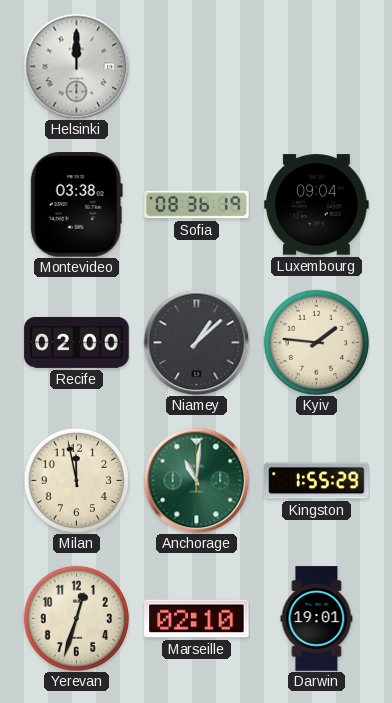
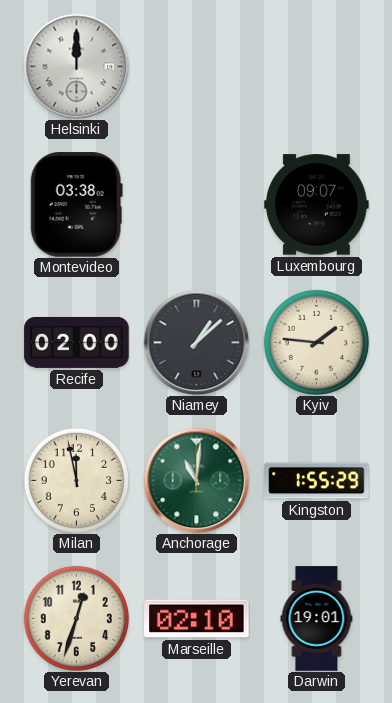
Sofia: 08:36 -> none (197, 205)
Luxembourg: 09:04 -> 09:07 (317, 205)
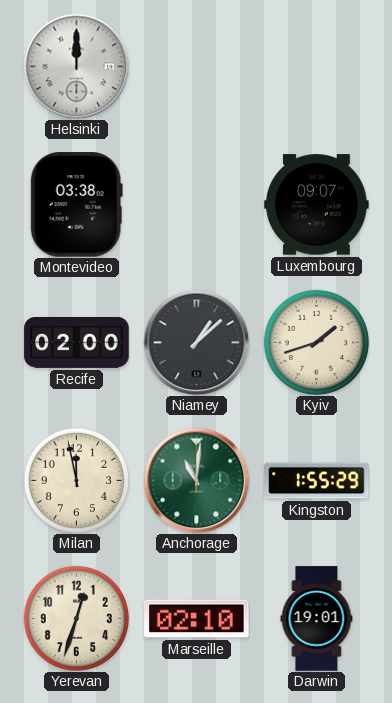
Kyiv: 1:46 -> 1:42 (316, 342)
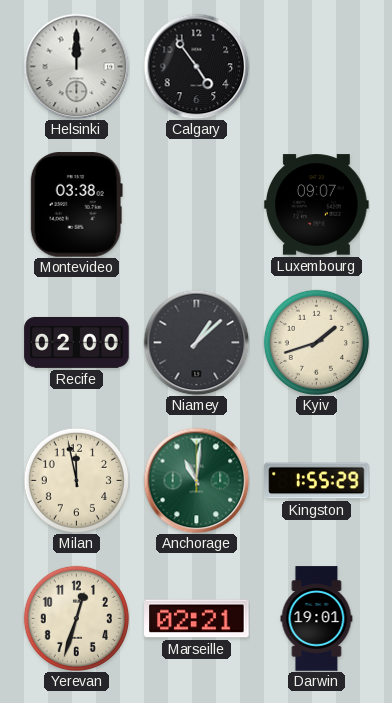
Calgary: none -> 4:54 (196, 66)
Marseille: 02:10 -> 02:21 (197, 619)
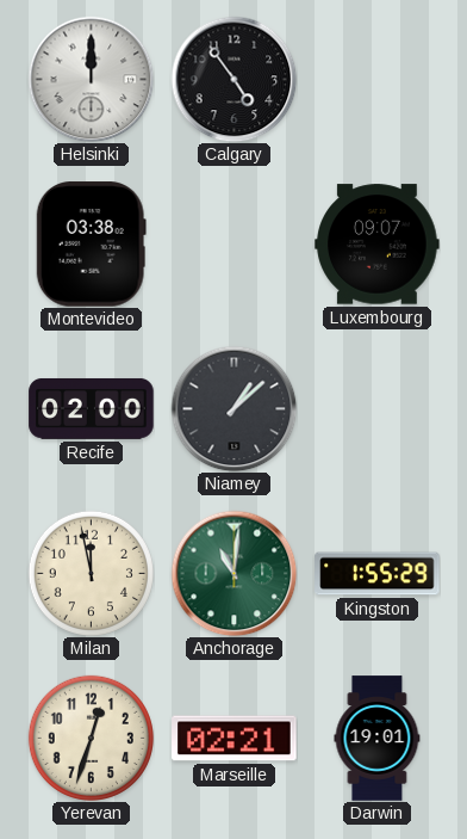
Kyiv: 1:42 -> none (316, 342)
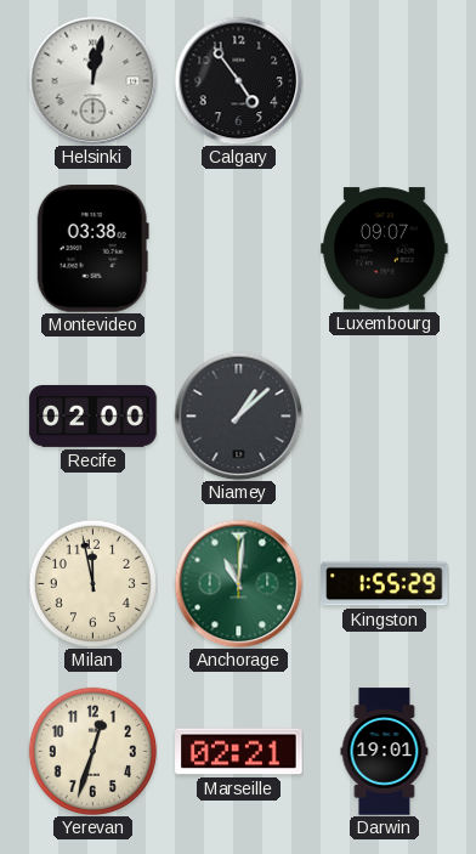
Helsinki: 12:00 -> 12:02 (92, 80)
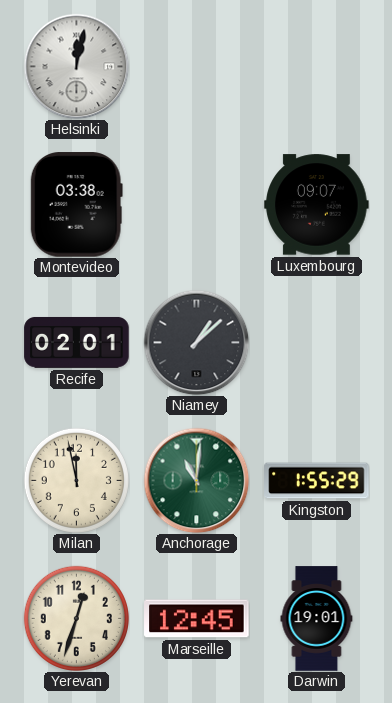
Calgary: 4:54 -> none (238, 80)
Recife: 02:00 -> 02:01 (77, 343)
Marseille: 02:21 -> 12:45 (197, 619)
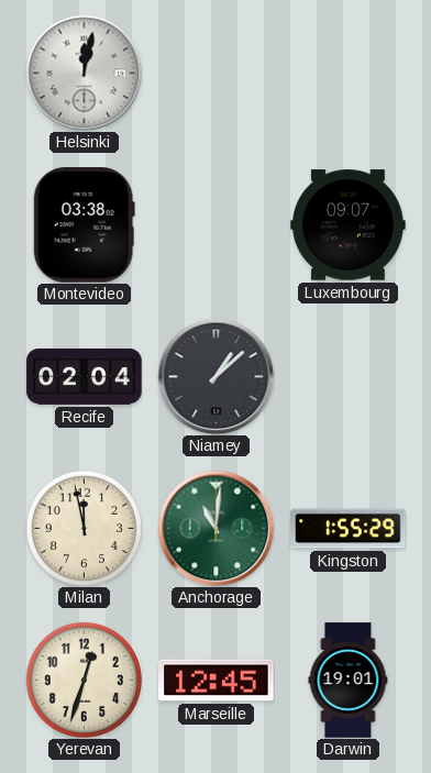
Recife: 02:01 -> 02:04 (85, 377)
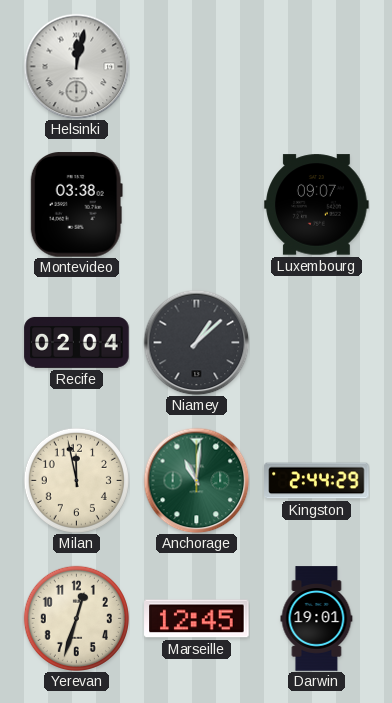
Kingston: 1:55 -> 2:44 (317, 481)
